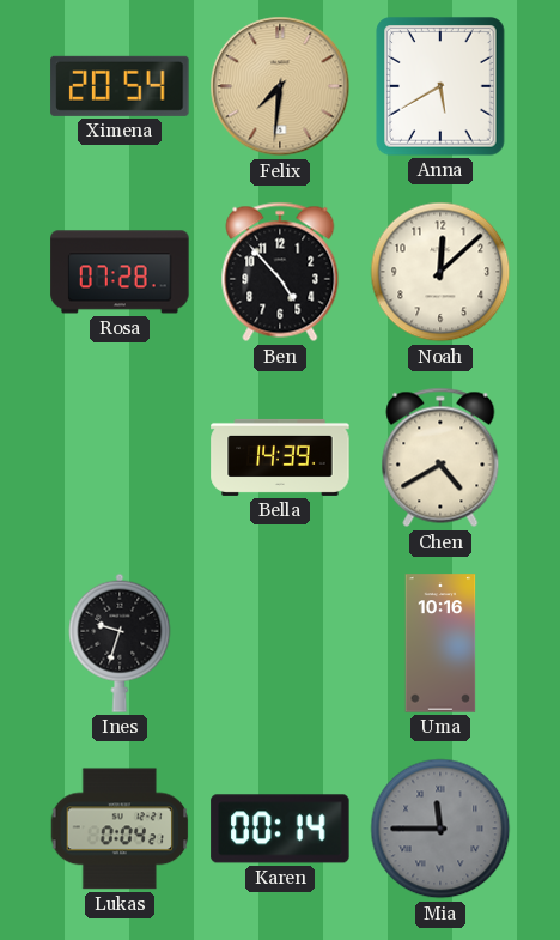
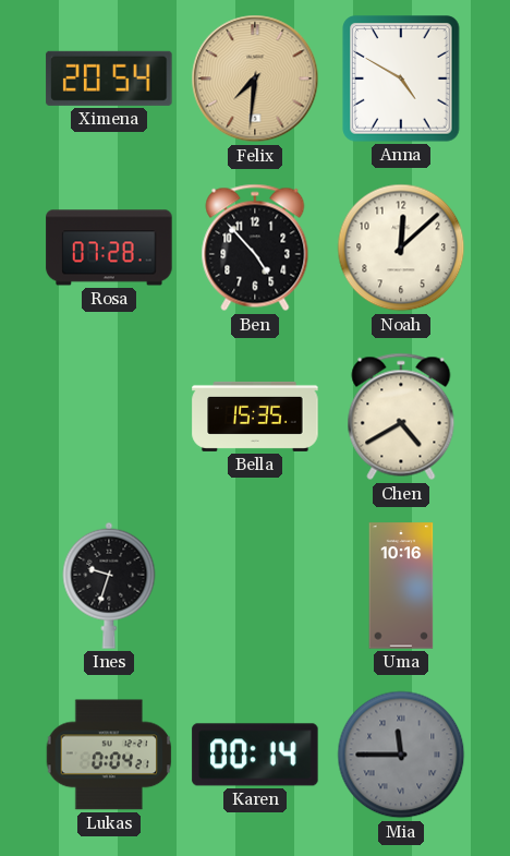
Anna: 5:40 -> 4:50 (401, 79)
Bella: 14:39 -> 15:35 (255, 417)
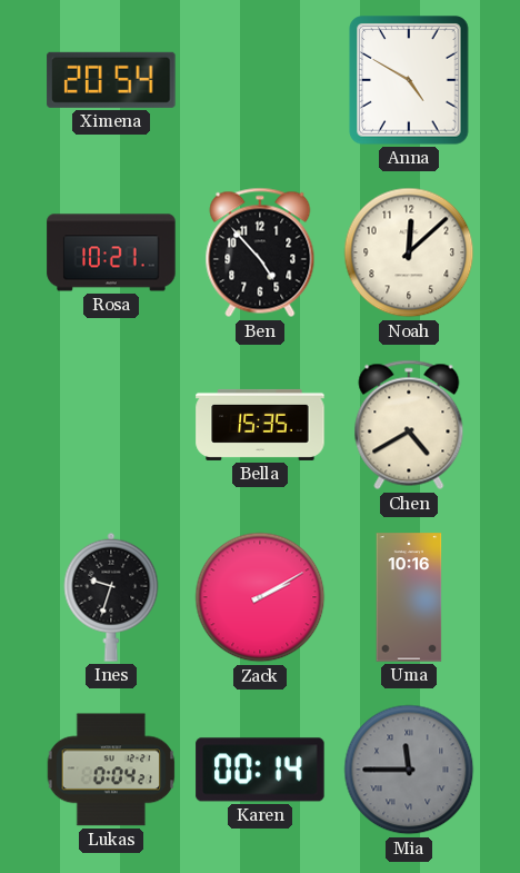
Felix: 7:31 -> none (255, 79)
Rosa: 07:28 -> 10:21 (111, 252)
Zack: none -> 2:10 (260, 597)
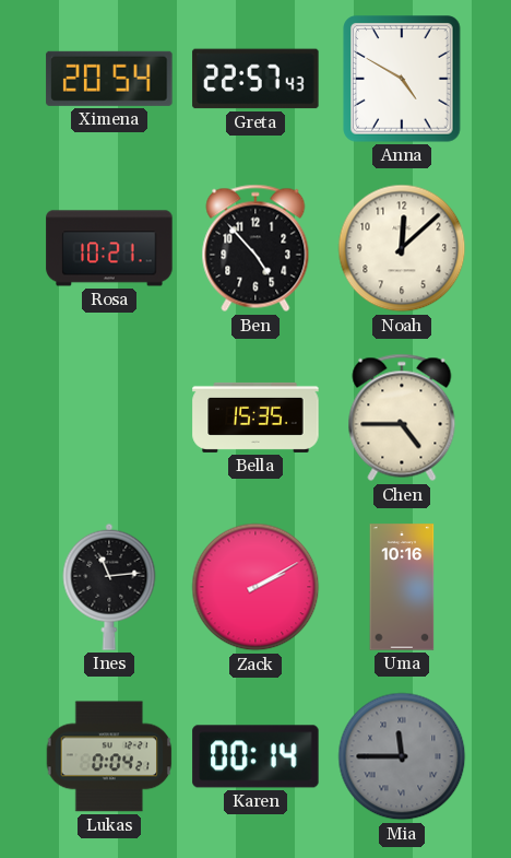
Greta: none -> 22:57 (255, 79)
Chen: 4:40 -> 4:45 (402, 418)
Ines: 9:33 -> 11:14 (109, 587)
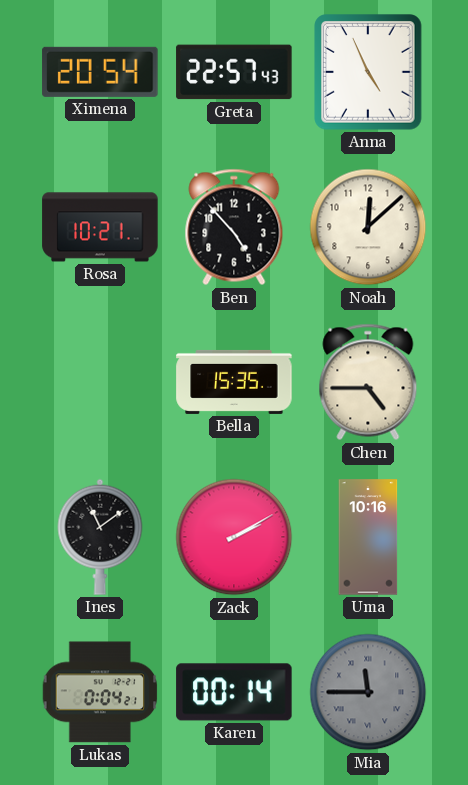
Anna: 4:50 -> 4:56 (368, 72)
Ines: 11:14 -> 11:09 (100, 537)
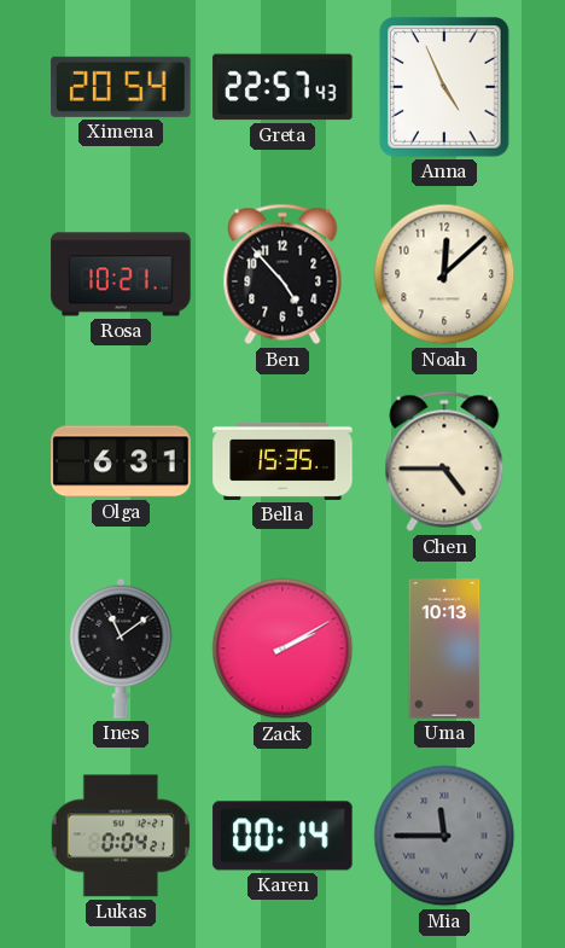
Olga: none -> 6:31 (121, 461)
Uma: 10:16 -> 10:13 (444, 649)
